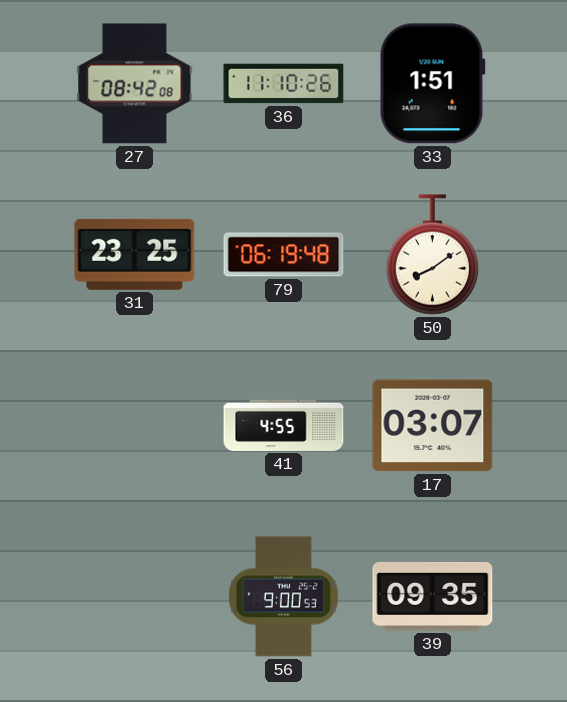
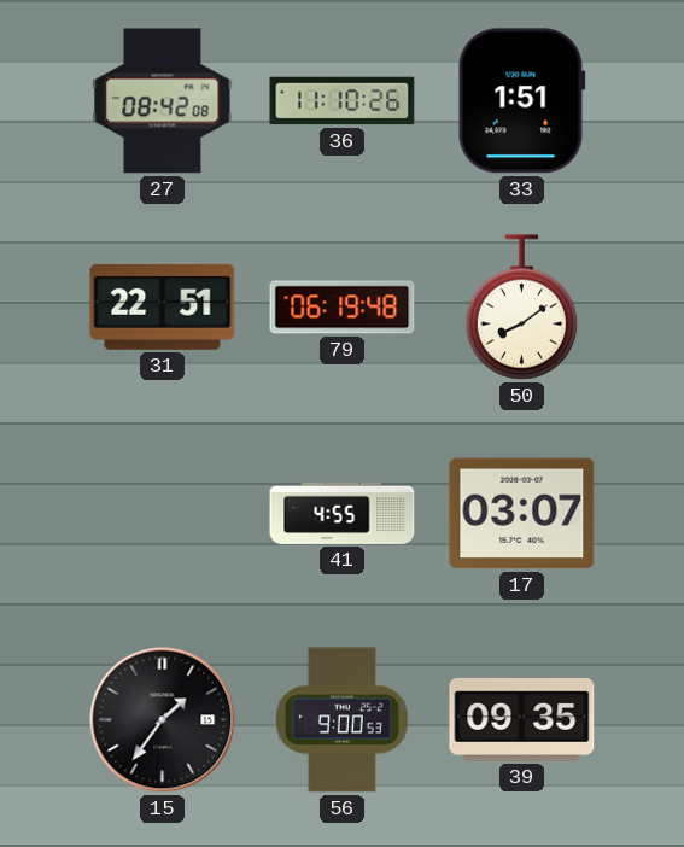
31: 23:25 -> 22:51 (163, 306)
15: none -> 1:36 (163, 720)
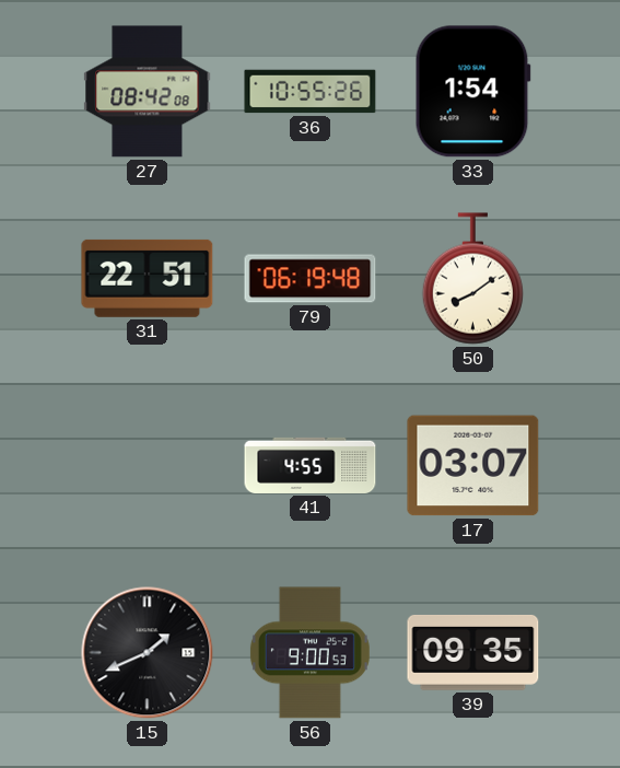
36: 11:10 -> 10:55 (311, 92)
33: 1:51 -> 1:54 (472, 92)
15: 1:36 -> 1:41 (148, 653)
